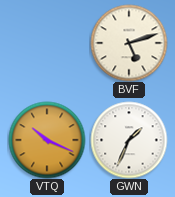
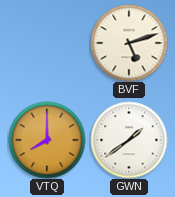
VTQ: 10:19 -> 8:00 (47, 140)
GWN: 1:34 -> 1:39 (129, 140)
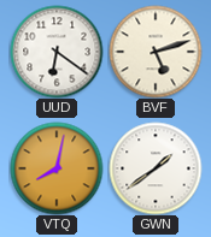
UUD: none -> 6:21 (57, 52)
VTQ: 8:00 -> 8:02 (57, 168)
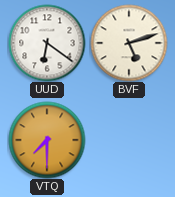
VTQ: 8:02 -> 7:30 (47, 140)
GWN: 1:39 -> none (156, 168)
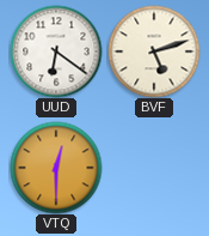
VTQ: 7:30 -> 12:30 (56, 168)
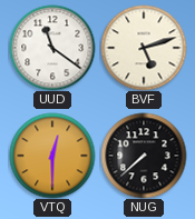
UUD: 6:21 -> 11:21 (52, 48)
NUG: none -> 7:38 (144, 156)
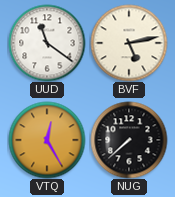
BVF: 5:12 -> 5:13 (129, 43)
VTQ: 12:30 -> 12:25 (47, 140)
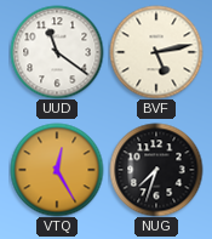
NUG: 7:38 -> 7:33 (156, 170)
